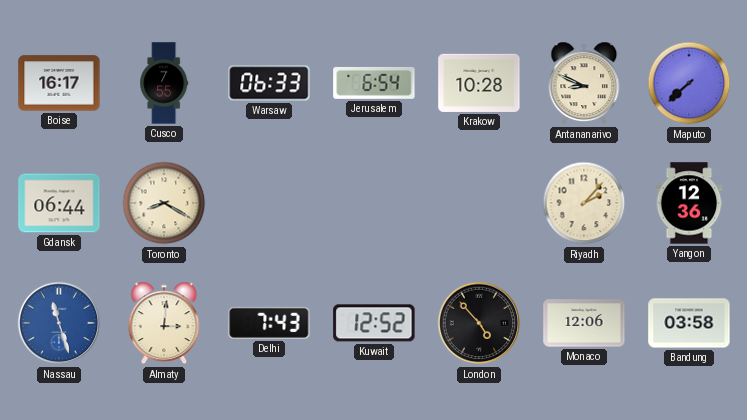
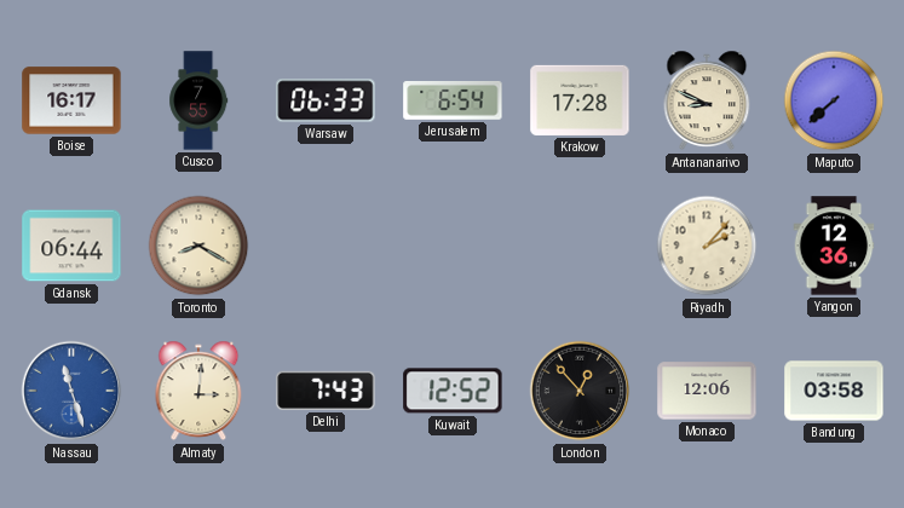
Krakow: 10:28 -> 17:28 (580, 100)
London: 4:53 -> 12:53 (580, 391)
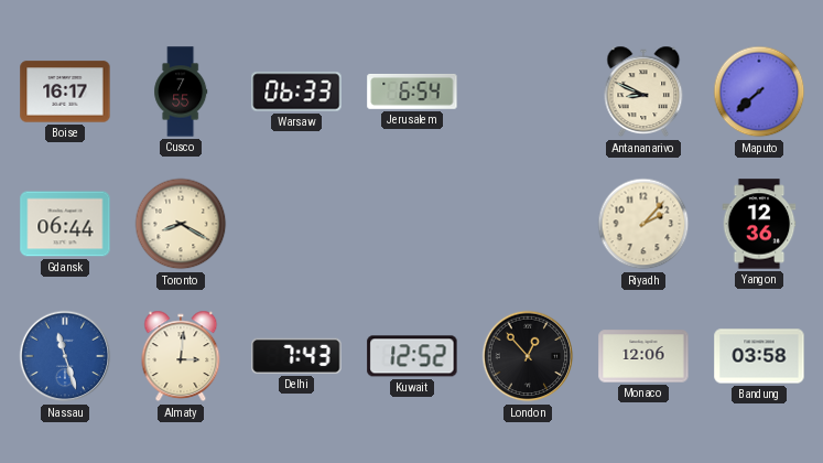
Krakow: 17:28 -> none (580, 100)
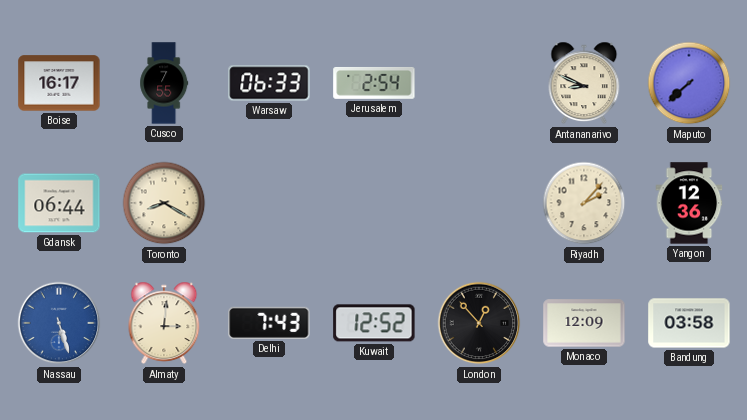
Jerusalem: 6:54 -> 2:54 (374, 83)
Nassau: 11:27 -> 5:27 (59, 323)
Monaco: 12:06 -> 12:09 (584, 323)
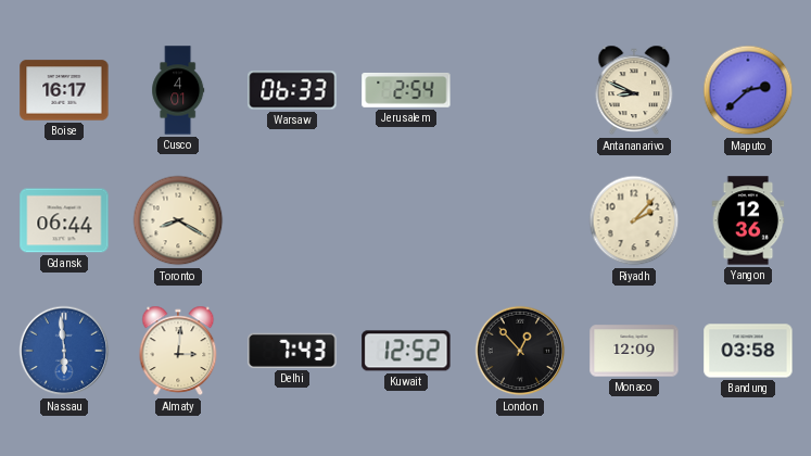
Cusco: 7:55 -> 4:01 (178, 90)
Maputo: 7:38 -> 2:38 (748, 90)
Nassau: 5:27 -> 5:59 (64, 351)
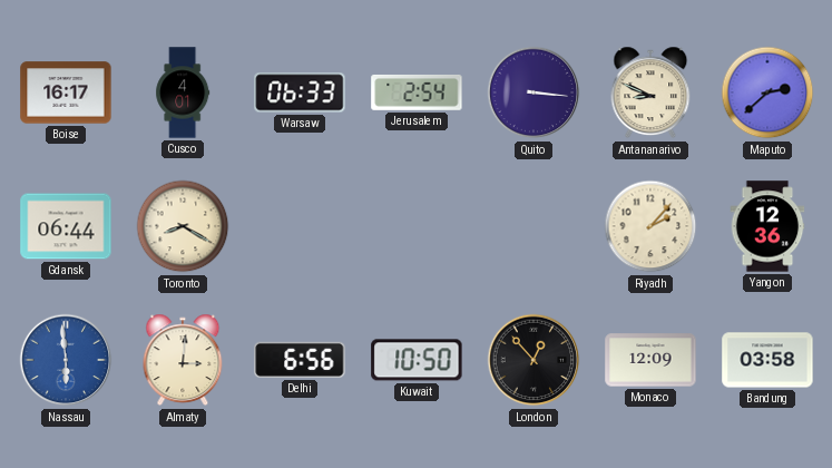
Quito: none -> 3:16 (534, 92)
Delhi: 7:43 -> 6:56 (300, 360)
Kuwait: 12:52 -> 10:50 (417, 360)
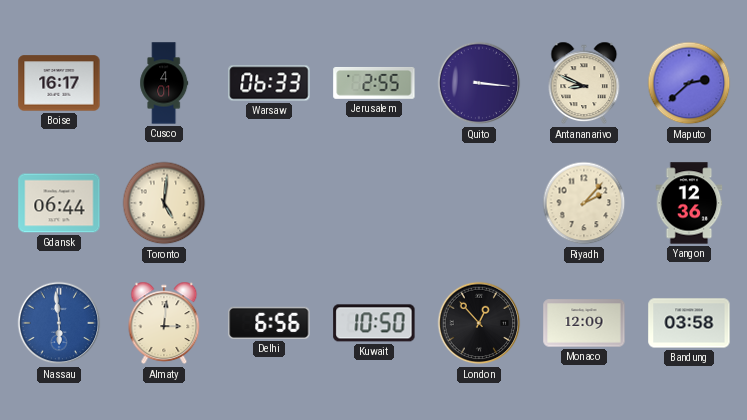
Jerusalem: 2:54 -> 2:55 (374, 83)
Toronto: 8:20 -> 5:01 (164, 203)
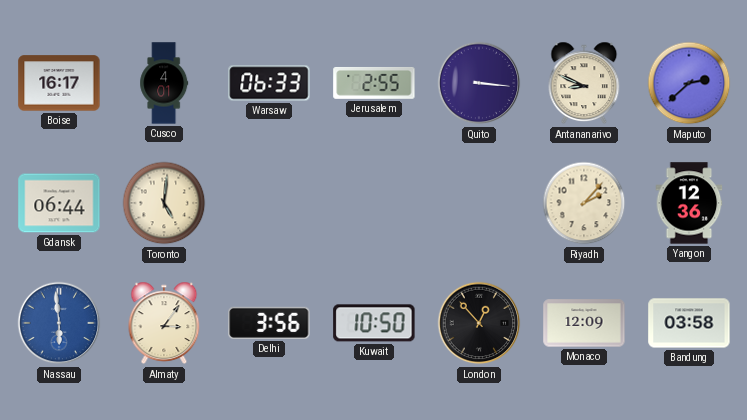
Almaty: 3:01 -> 3:06 (164, 323)
Delhi: 6:56 -> 3:56 (269, 323)
